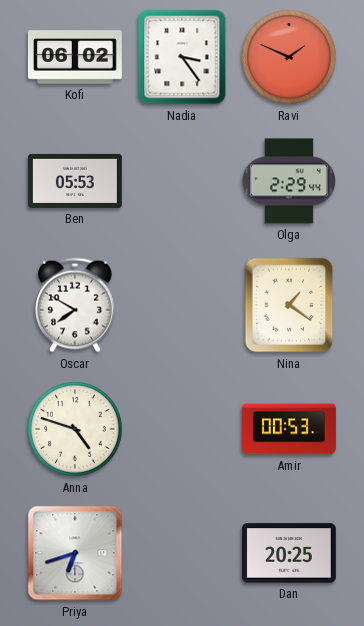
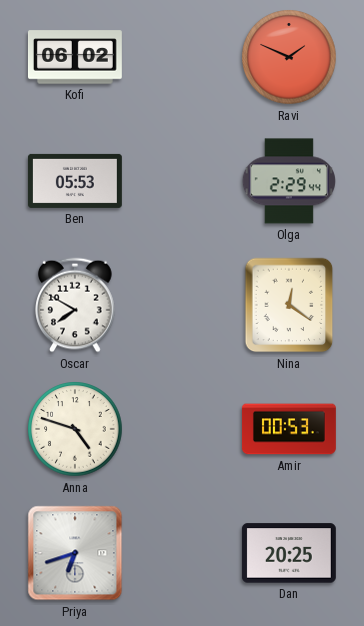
Nadia: 3:24 -> none (182, 57)
Nina: 1:21 -> 12:21 (289, 305)
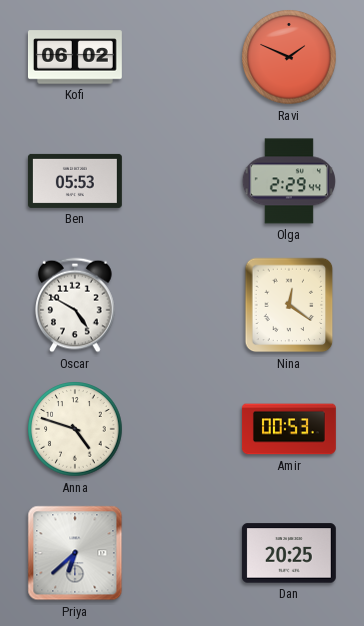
Oscar: 7:50 -> 4:50 (75, 305)
Priya: 6:42 -> 6:38 (75, 553)
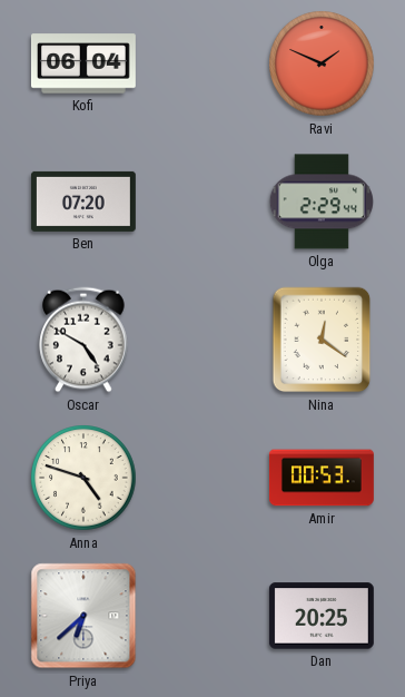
Kofi: 06:02 -> 06:04 (83, 63)
Ben: 05:53 -> 07:20 (83, 202)
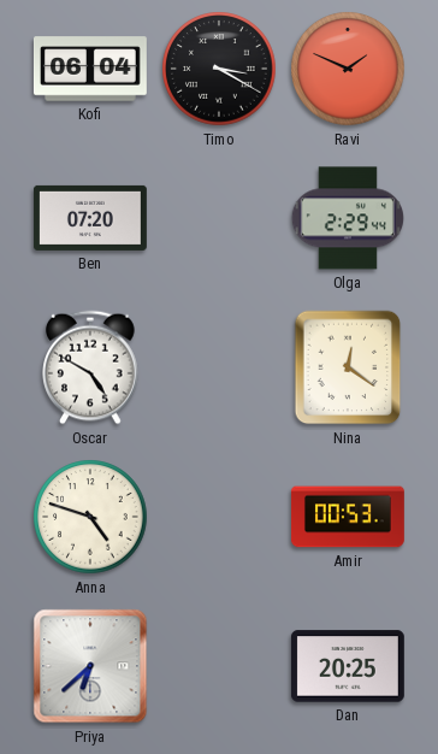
Timo: none -> 3:20 (219, 69)
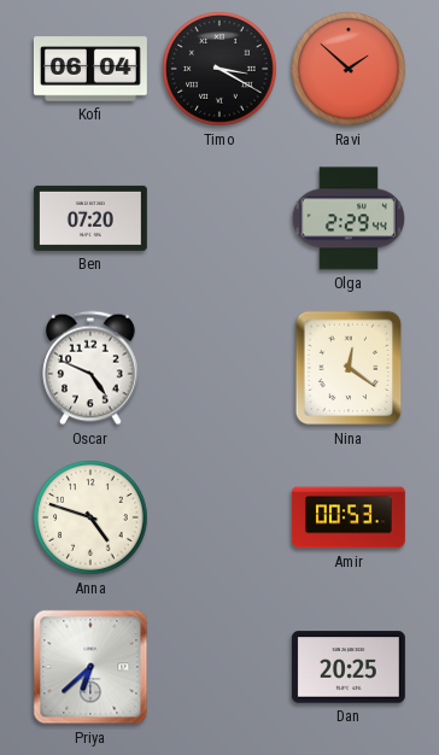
Ravi: 1:49 -> 1:52 (349, 69)
Oscar: 4:50 -> 4:49 (90, 368)
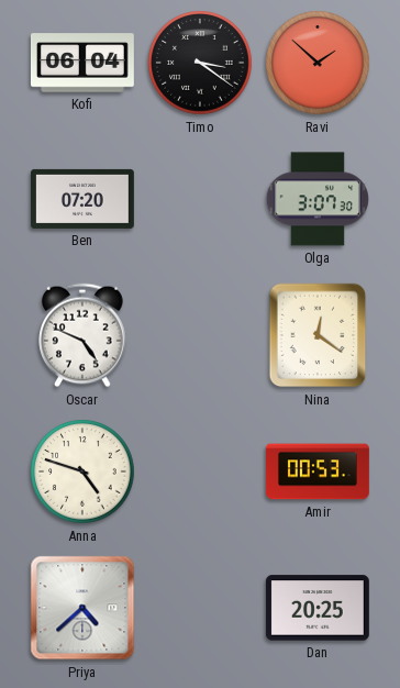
Timo: 3:20 -> 3:21 (200, 63)
Olga: 2:29 -> 3:07 (318, 199)
Priya: 6:38 -> 4:38 (82, 608)
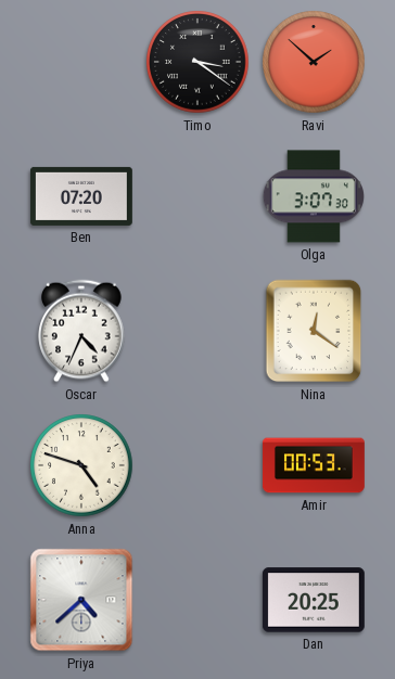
Kofi: 06:04 -> none (82, 63)
Oscar: 4:49 -> 4:34 (81, 331)
